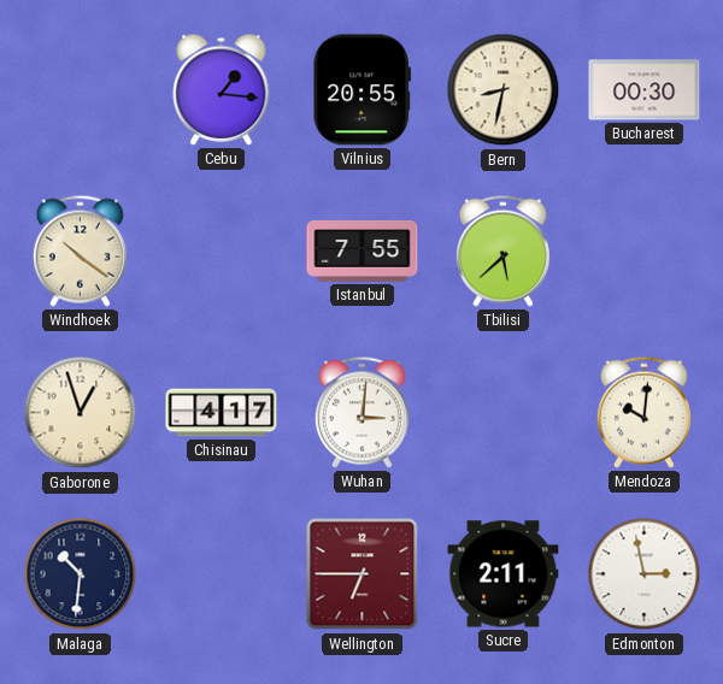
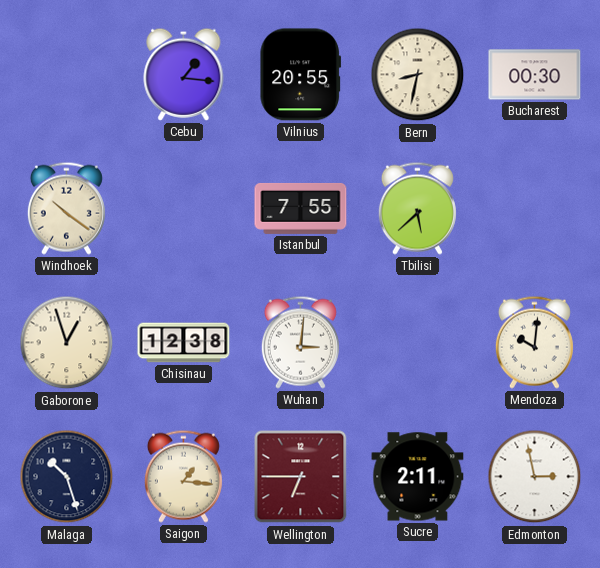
Chisinau: 4:17 -> 12:38 (184, 343)
Malaga: 10:31 -> 10:27 (67, 477)
Saigon: none -> 1:16 (183, 476)
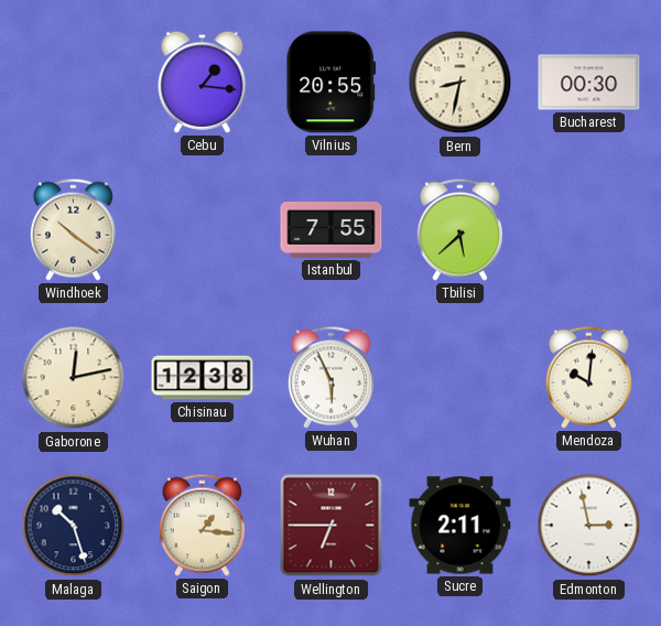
Gaborone: 12:57 -> 12:13 (74, 378)
Wuhan: 3:01 -> 5:56 (330, 377)
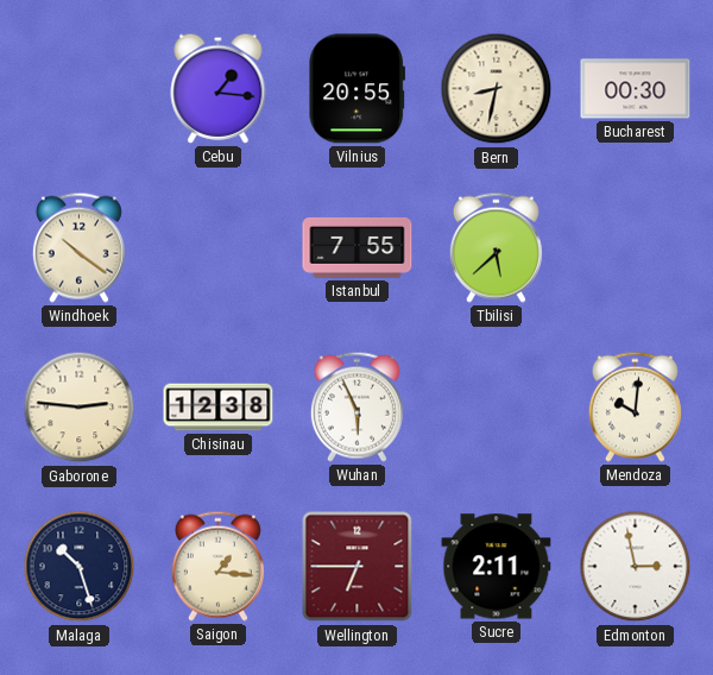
Gaborone: 12:13 -> 2:46 (80, 408)
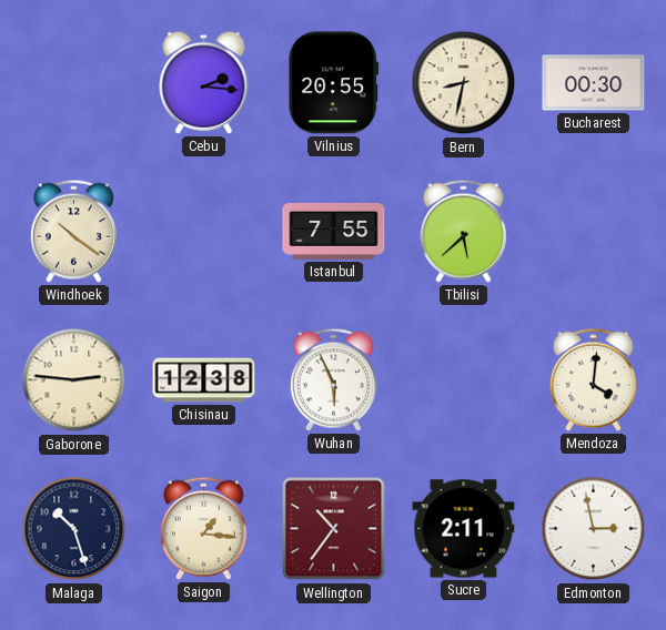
Cebu: 1:16 -> 2:16 (204, 82)
Mendoza: 10:01 -> 4:01 (593, 379)
Wellington: 6:45 -> 10:36 (334, 529)
